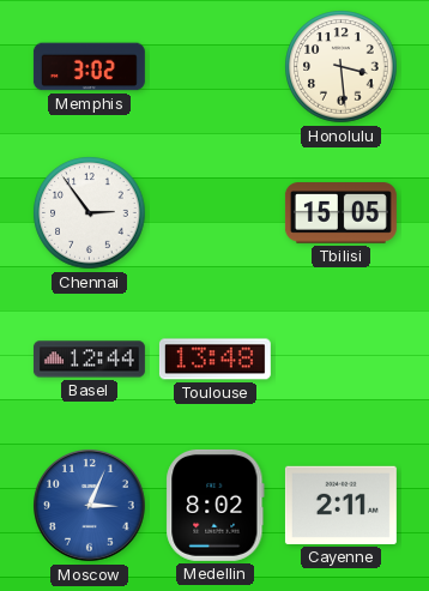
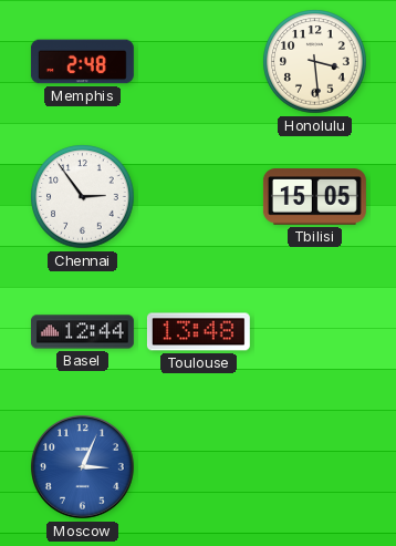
Memphis: 3:02 -> 2:48 (82, 62)
Medellin: 8:02 -> none (216, 505)
Cayenne: 2:11 -> none (340, 505)
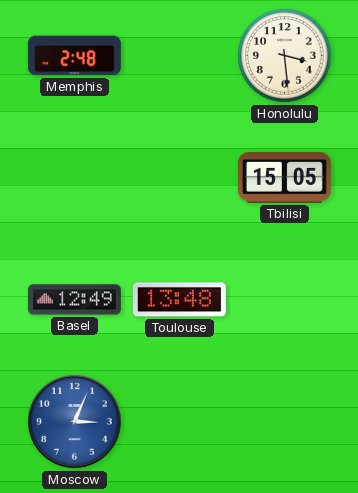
Chennai: 2:54 -> none (83, 197)
Basel: 12:44 -> 12:49 (74, 300)
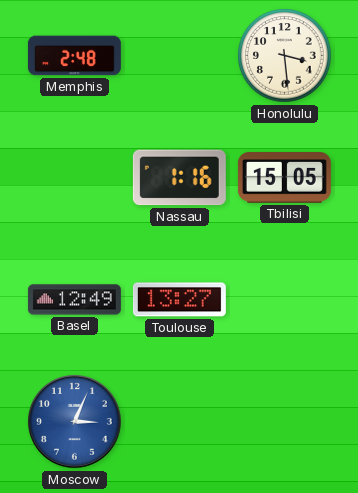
Nassau: none -> 1:16 (179, 178)
Toulouse: 13:48 -> 13:27 (179, 300)
